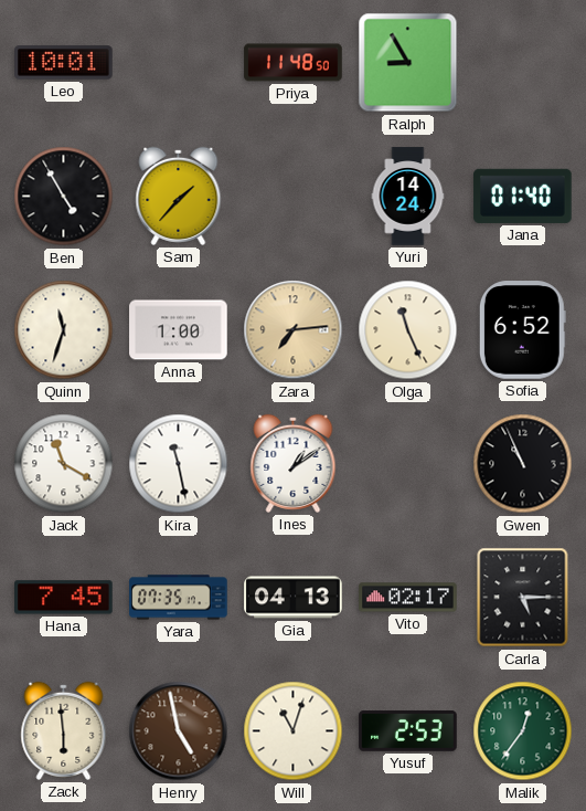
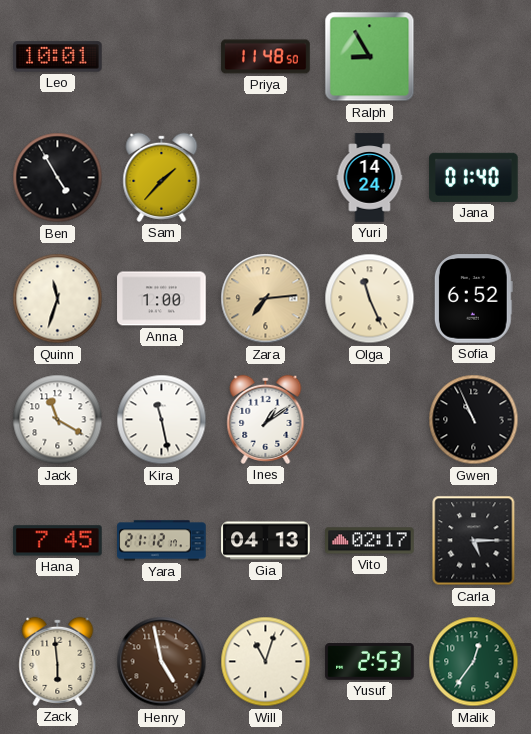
Yara: 07:35 -> 21:12 (162, 541)
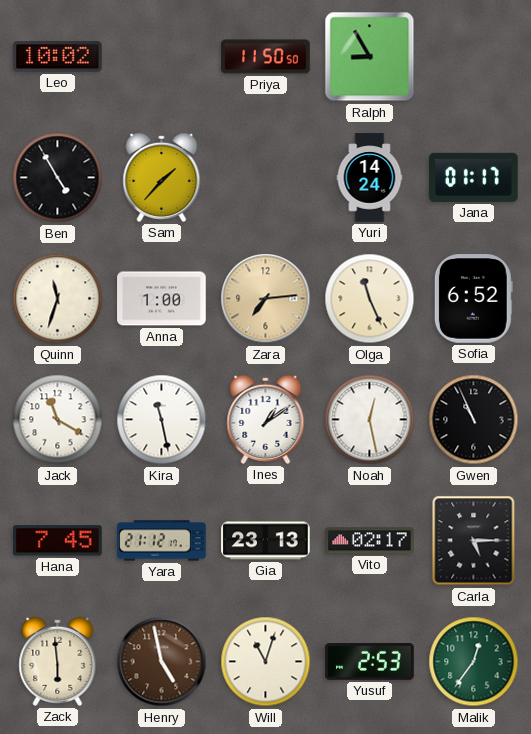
Leo: 10:01 -> 10:02 (58, 57)
Priya: 11:48 -> 11:50 (266, 57)
Jana: 01:40 -> 01:17 (474, 177)
Noah: none -> 12:28 (370, 420)
Gia: 04:13 -> 23:13 (266, 541)
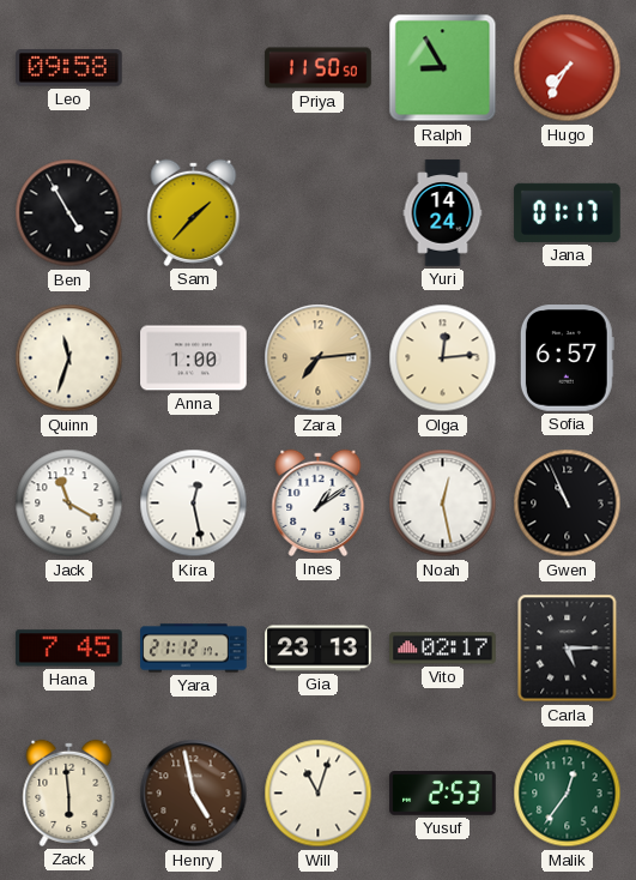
Leo: 10:02 -> 09:58 (69, 68)
Hugo: none -> 7:35 (568, 68)
Olga: 11:26 -> 12:14 (443, 358)
Sofia: 6:52 -> 6:57 (567, 358)
Kira: 11:28 -> 12:28 (194, 504)
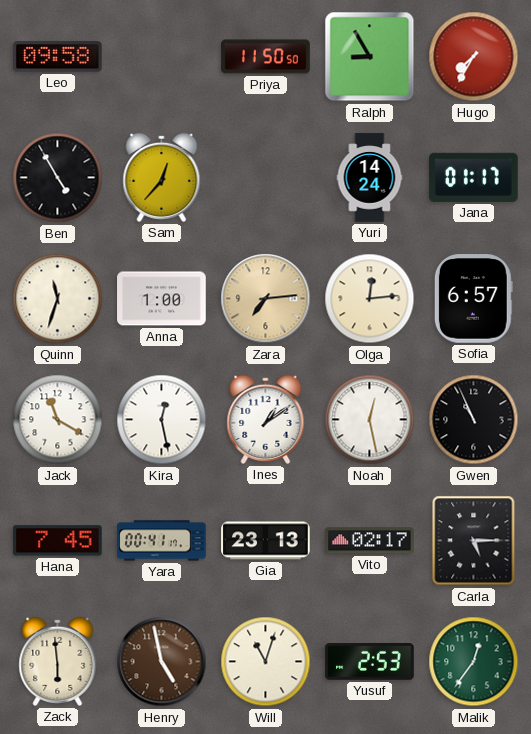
Sam: 1:37 -> 12:37 (162, 177)
Yara: 21:12 -> 00:41 (162, 541)
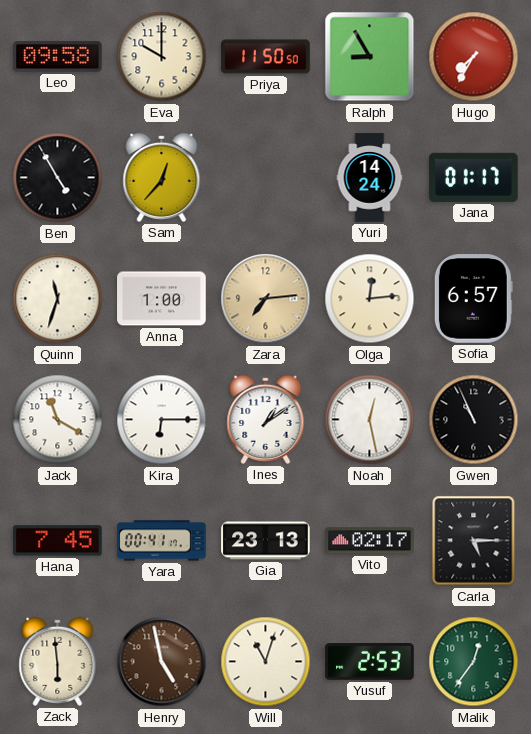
Eva: none -> 10:00 (162, 57)
Kira: 12:28 -> 6:15 (162, 420)
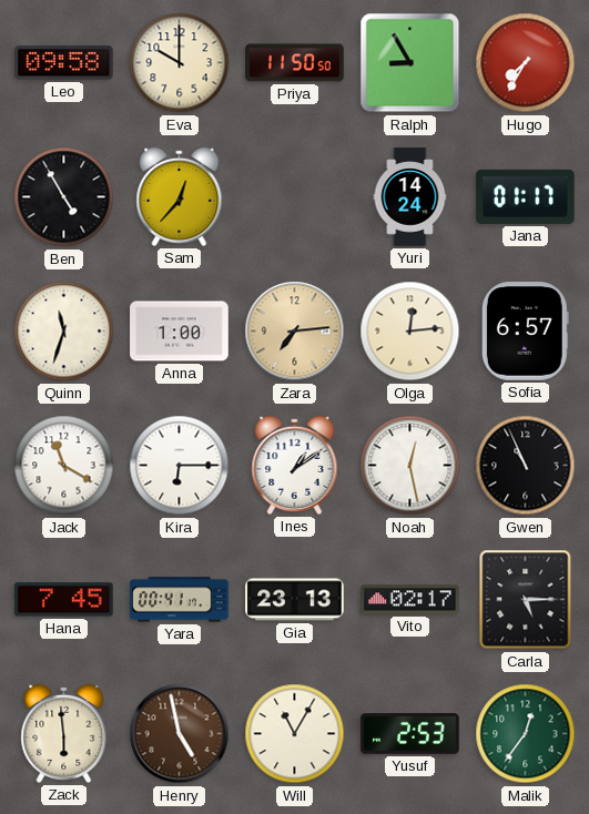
Will: 11:03 -> 11:05 (295, 734)
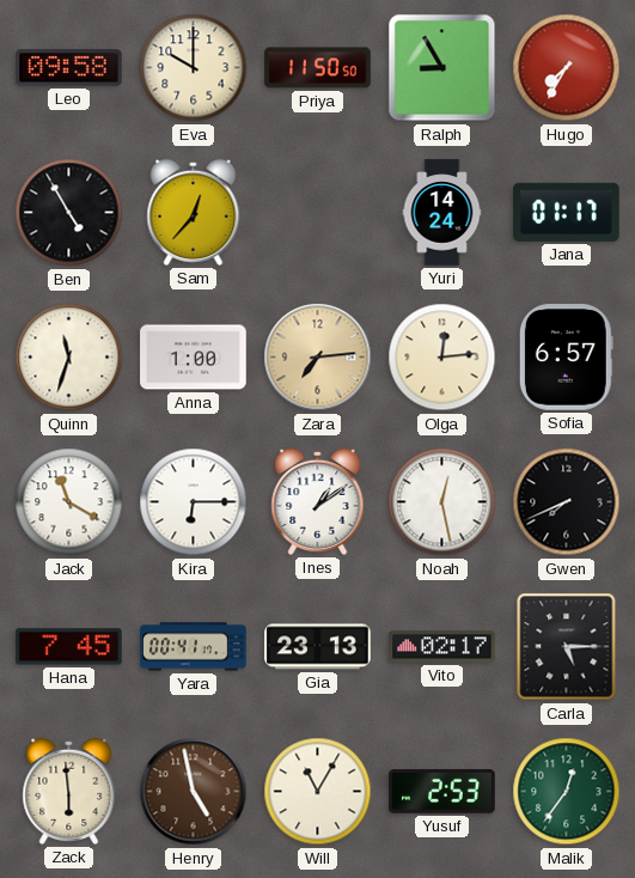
Gwen: 10:56 -> 7:41 (567, 502)
